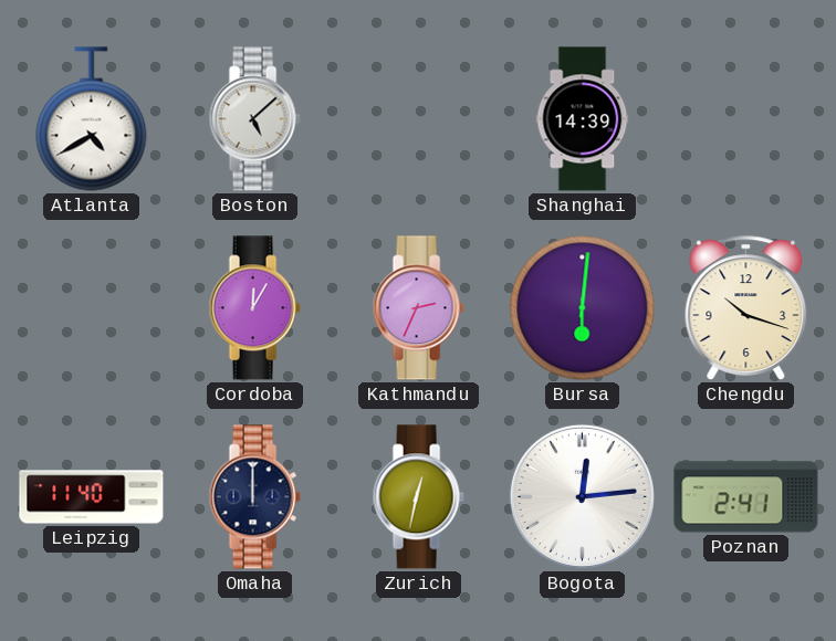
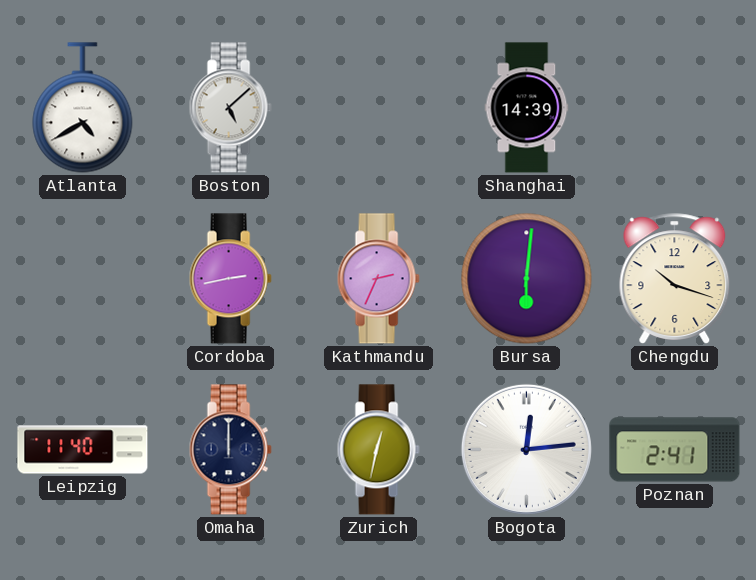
Cordoba: 12:05 -> 2:43 (230, 279)
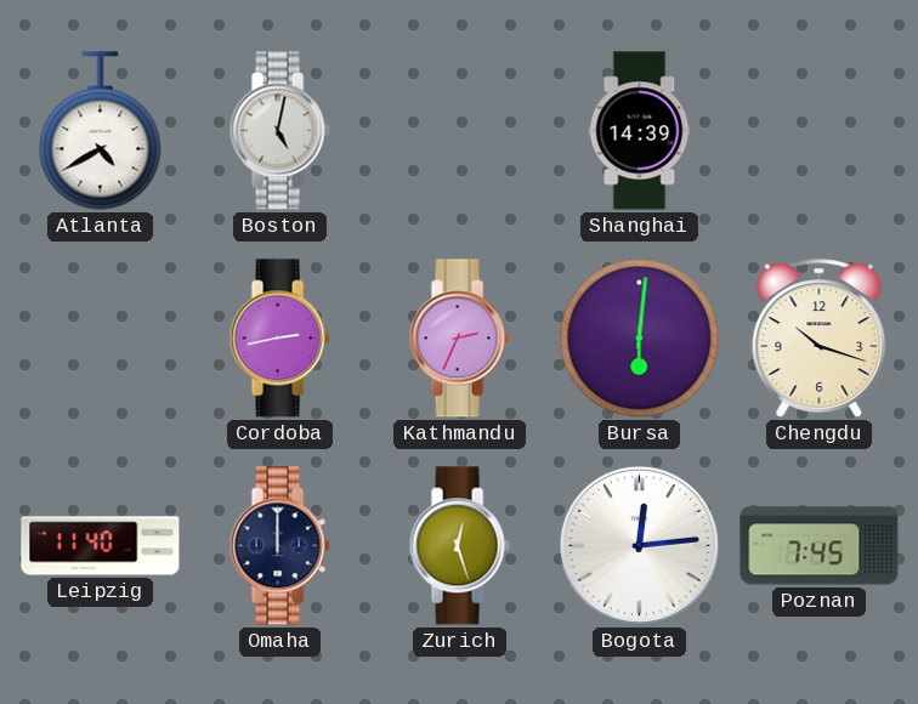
Boston: 5:08 -> 5:02 (279, 131)
Zurich: 12:32 -> 12:27 (459, 546)
Poznan: 2:41 -> 7:45 (820, 546)
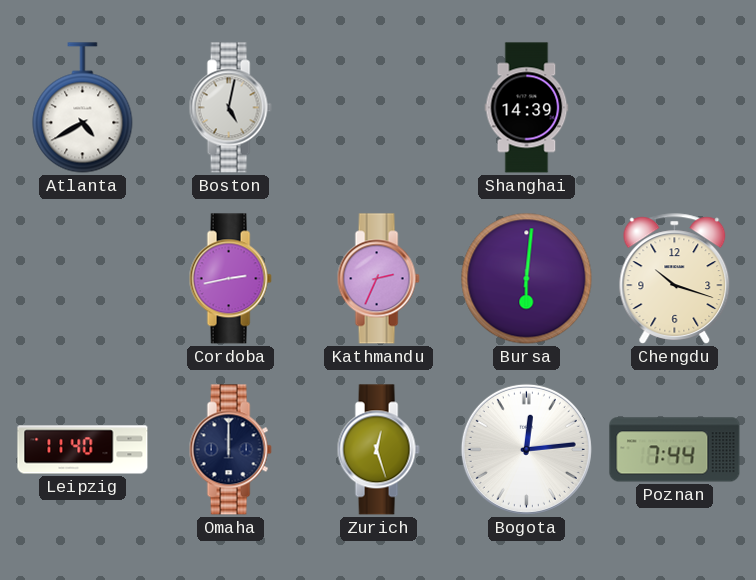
Poznan: 7:45 -> 7:44 (675, 450)
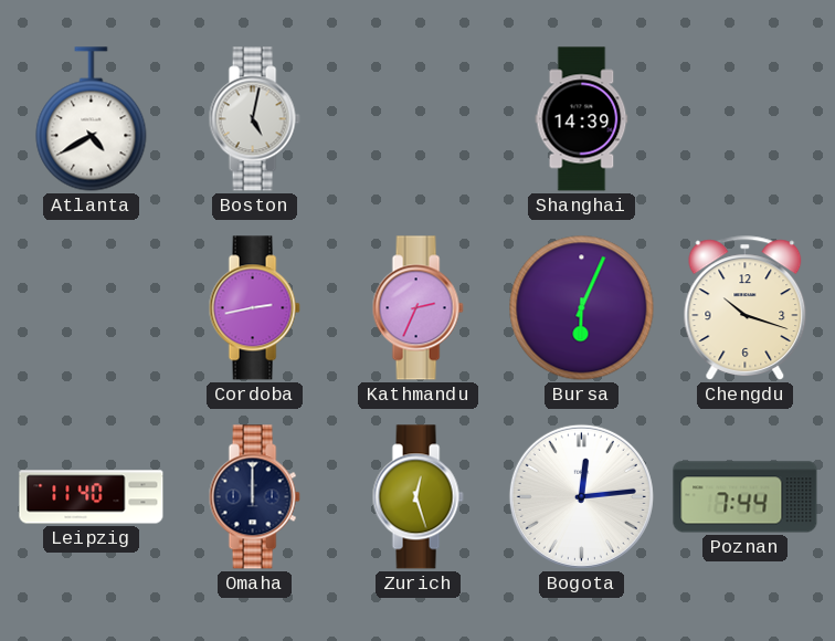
Bursa: 6:01 -> 6:04 (582, 308)
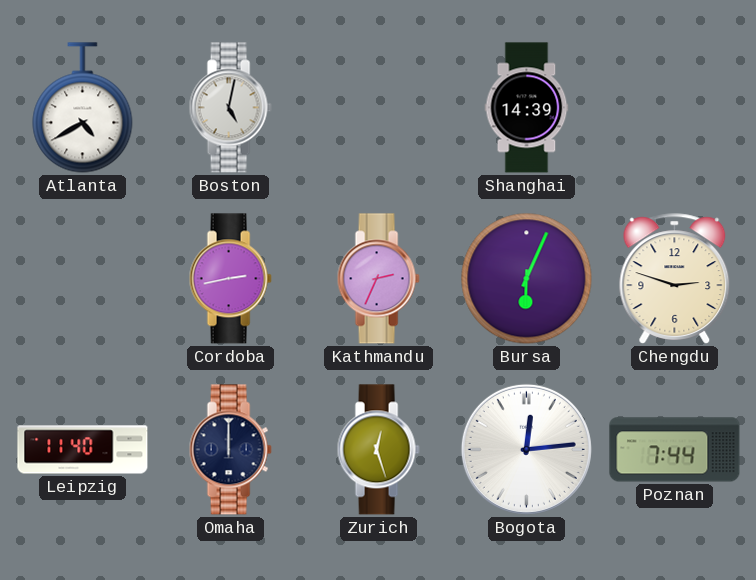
Chengdu: 10:18 -> 2:48 (675, 279)
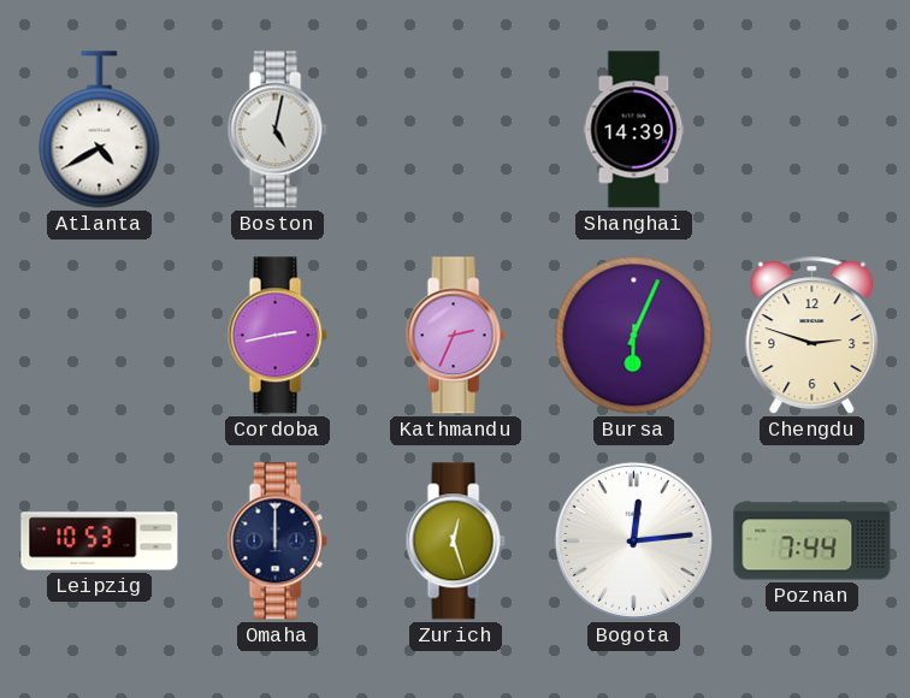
Leipzig: 11:40 -> 10:53 (100, 542)
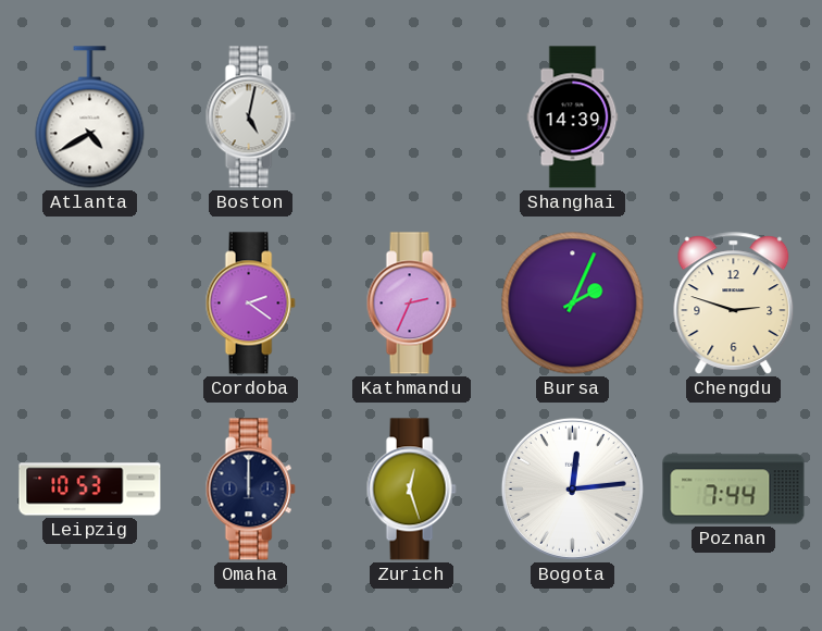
Cordoba: 2:43 -> 2:21 (250, 304)
Bursa: 6:04 -> 2:04 (573, 304)
